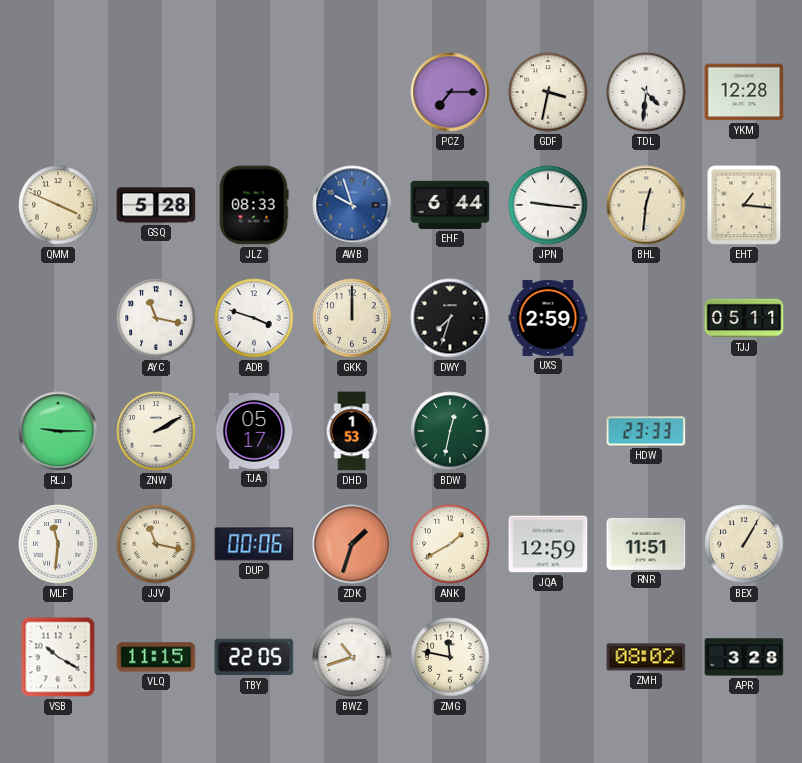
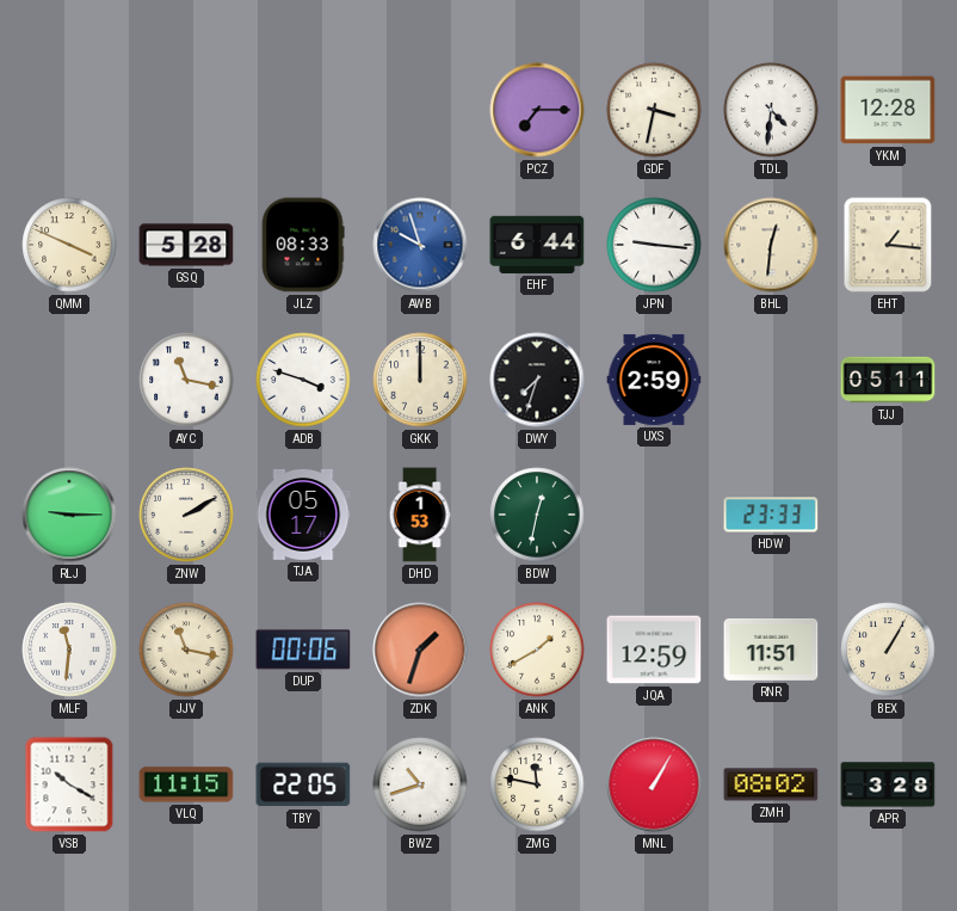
MNL: none -> 1:05 (654, 784)
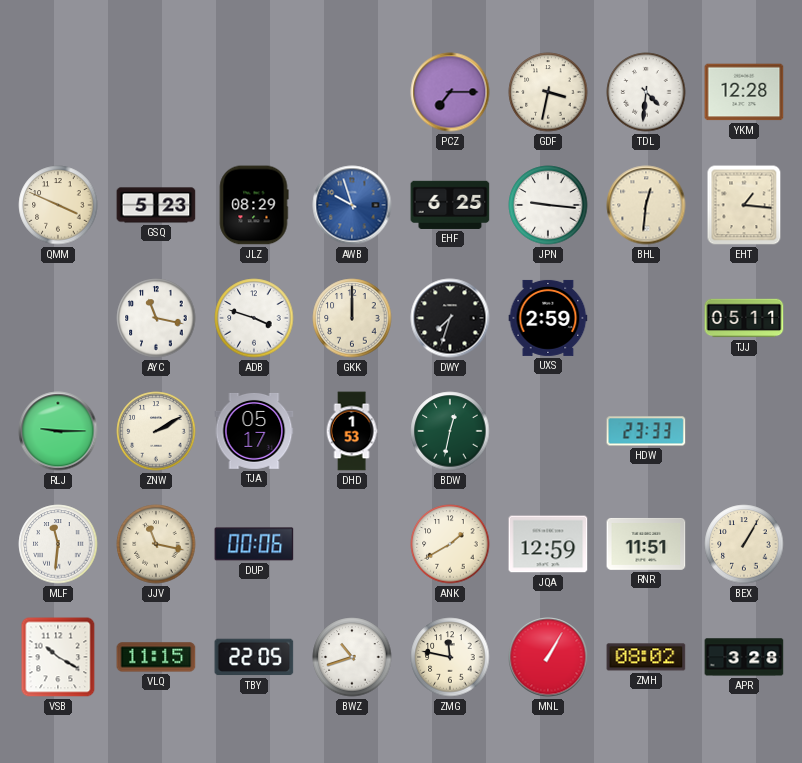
GSQ: 5:28 -> 5:23 (156, 205)
JLZ: 08:33 -> 08:29 (254, 205)
EHF: 6:44 -> 6:25 (450, 205)
ZDK: 1:33 -> none (420, 650)
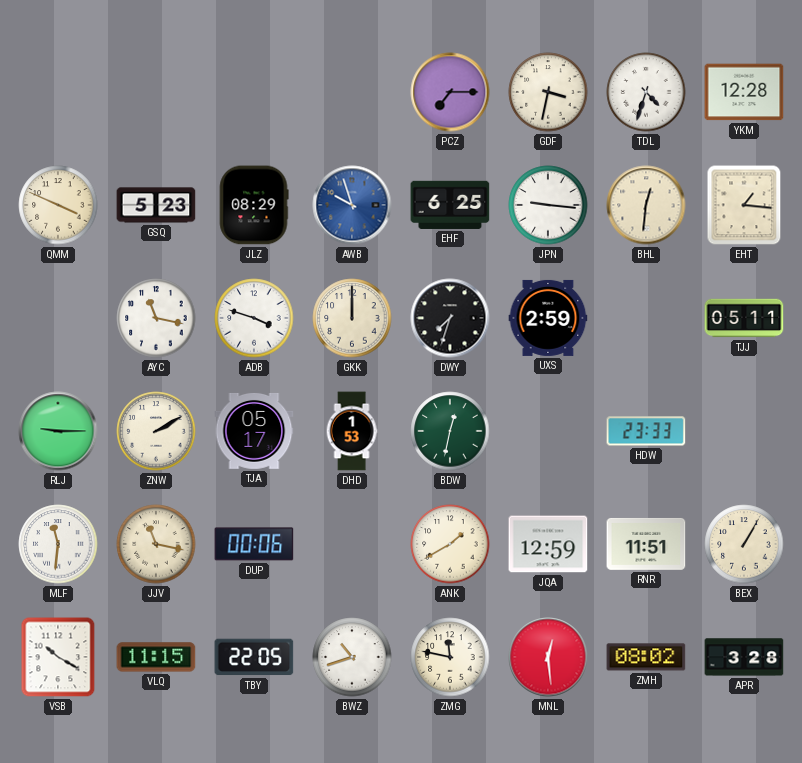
TDL: 4:31 -> 4:33 (646, 92)
MNL: 1:05 -> 12:29 (548, 657)
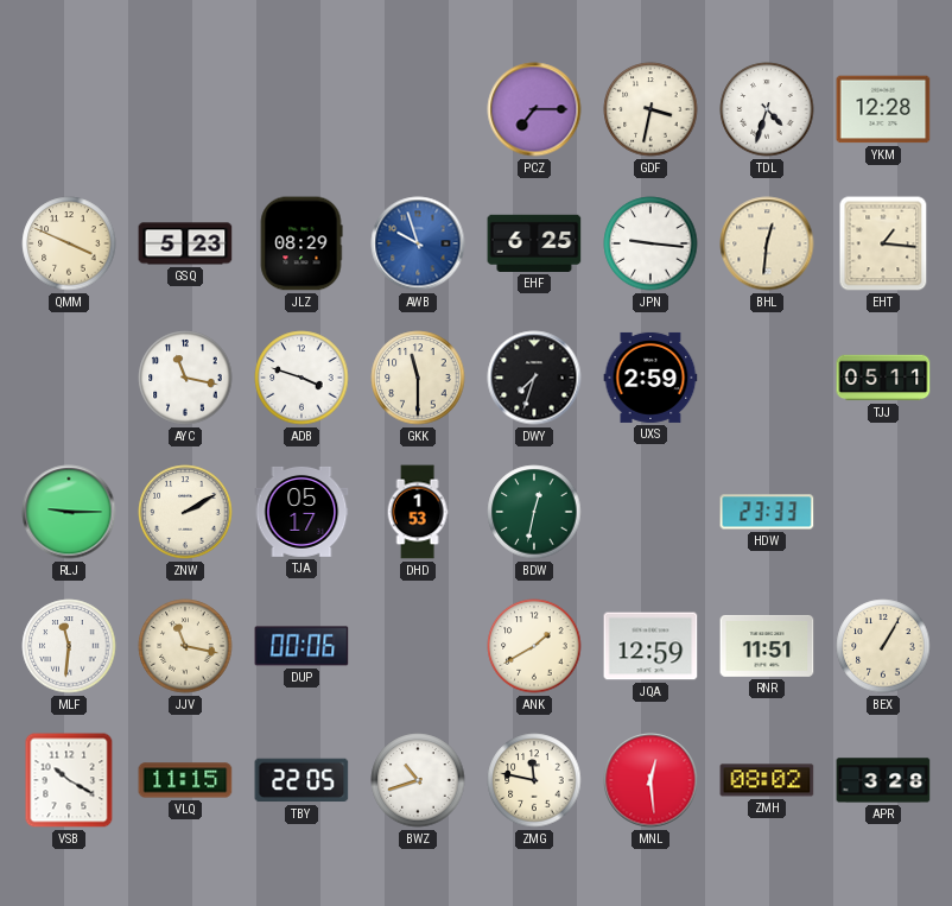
GKK: 12:00 -> 11:30 (418, 378)
